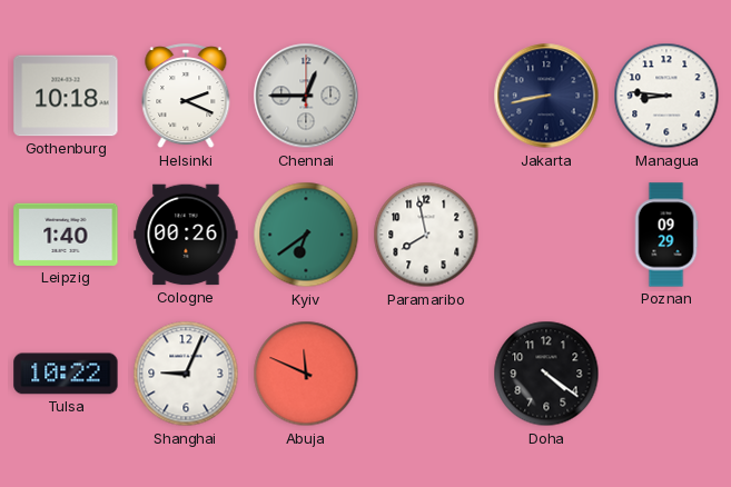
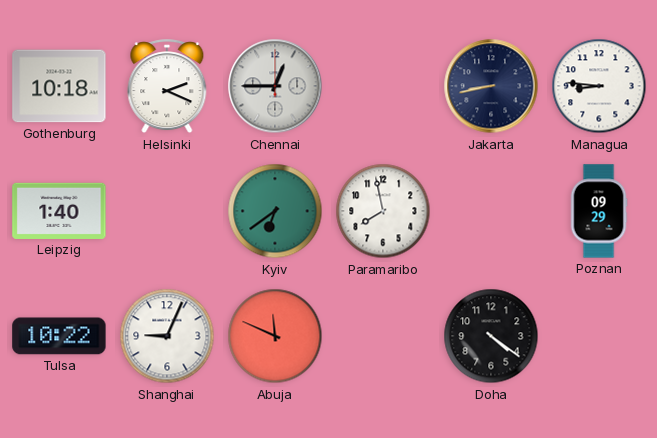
Cologne: 00:26 -> none (186, 235)
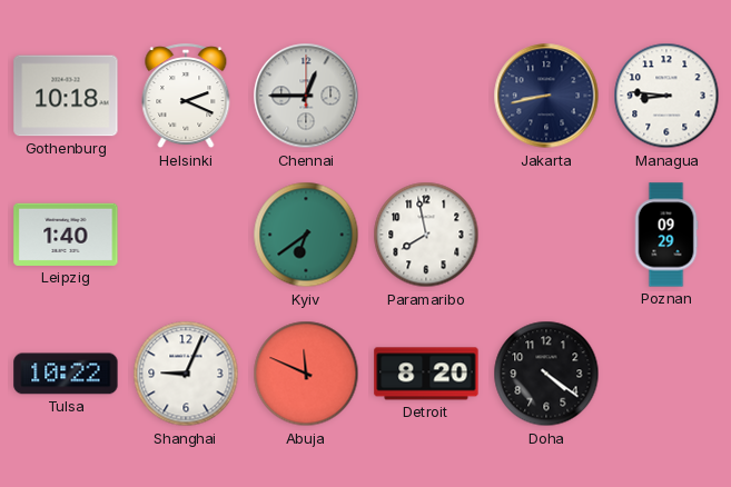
Detroit: none -> 8:20 (426, 374)
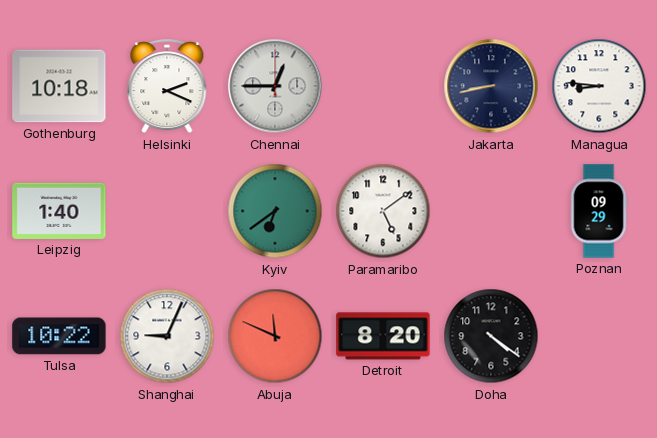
Paramaribo: 7:58 -> 5:09 (383, 211)
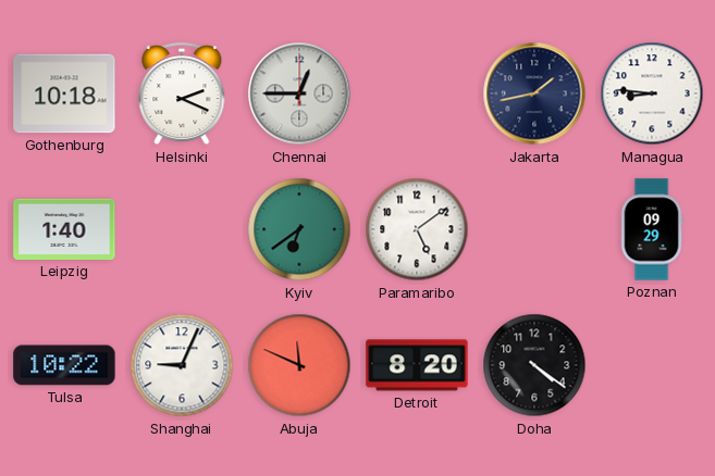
Jakarta: 8:43 -> 1:43 (534, 93)
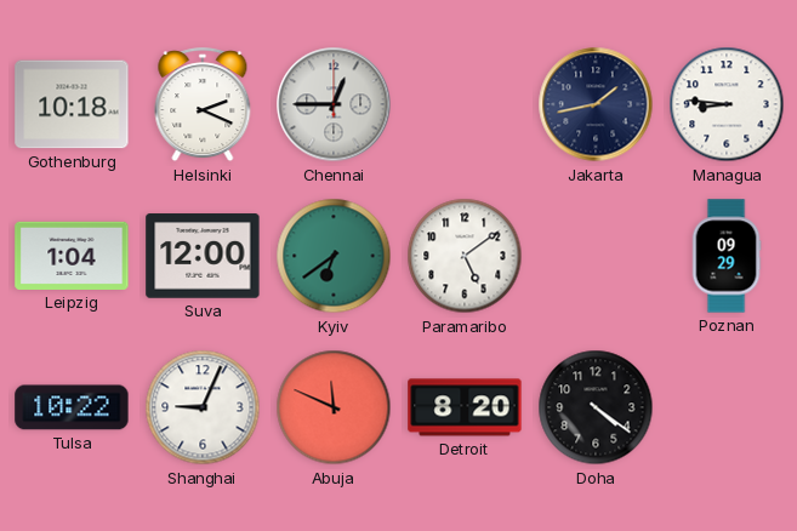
Leipzig: 1:40 -> 1:04 (72, 256)
Suva: none -> 12:00 (203, 256)
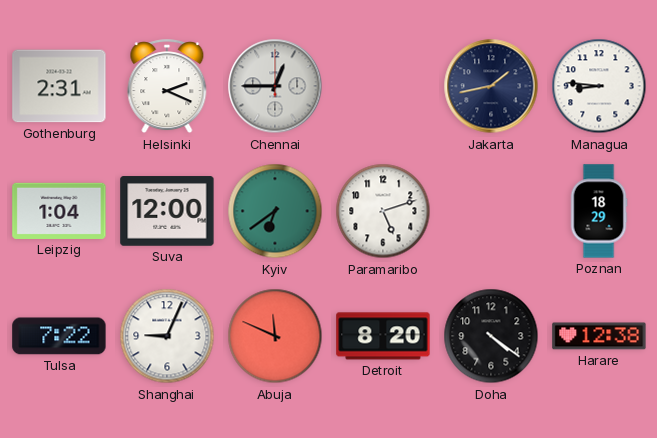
Gothenburg: 10:18 -> 2:31 (59, 86)
Paramaribo: 5:09 -> 5:12 (383, 211)
Poznan: 09:29 -> 18:29 (599, 211)
Tulsa: 10:22 -> 7:22 (59, 336)
Harare: none -> 12:38 (599, 336)
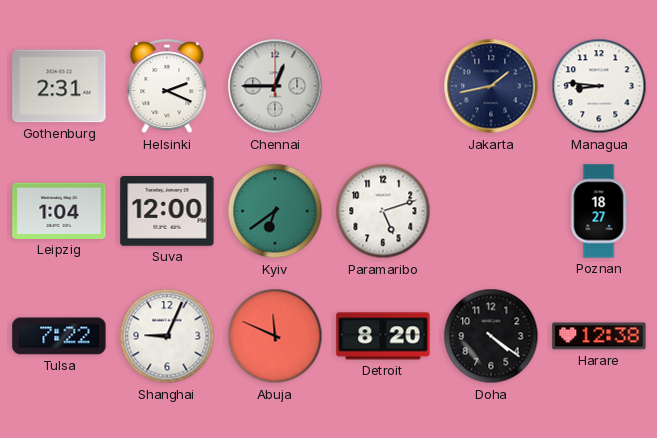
Poznan: 18:29 -> 18:27 (599, 211)
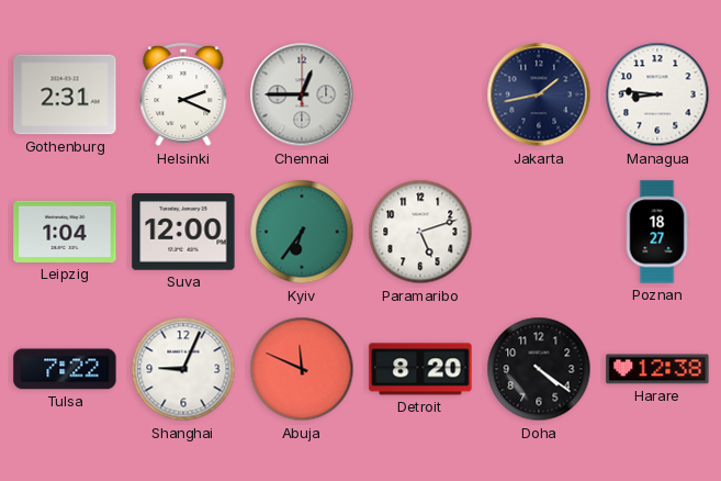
Kyiv: 6:39 -> 6:36 (302, 232)
